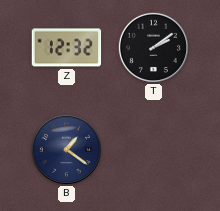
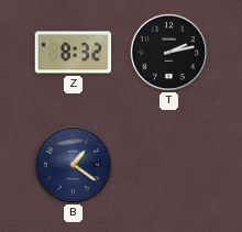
Z: 12:32 -> 8:32 (74, 53)
T: 2:09 -> 2:13 (168, 52)
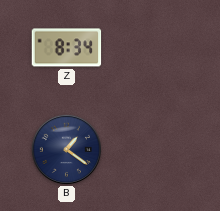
Z: 8:32 -> 8:34 (67, 48)
T: 2:13 -> none (168, 52)
